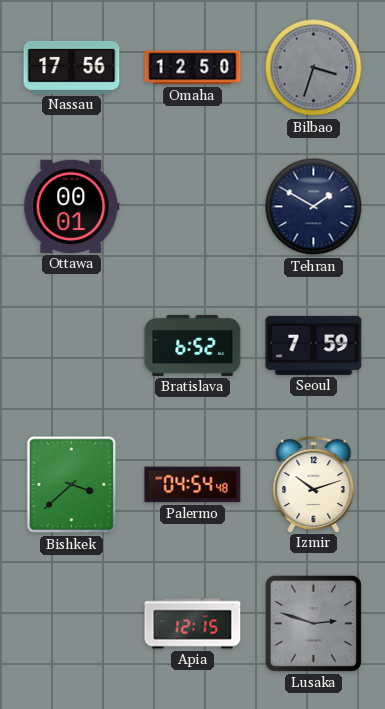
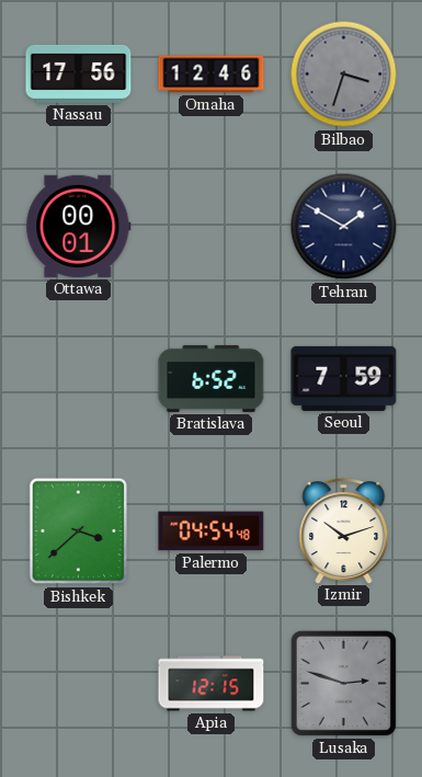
Omaha: 12:50 -> 12:46 (212, 75)
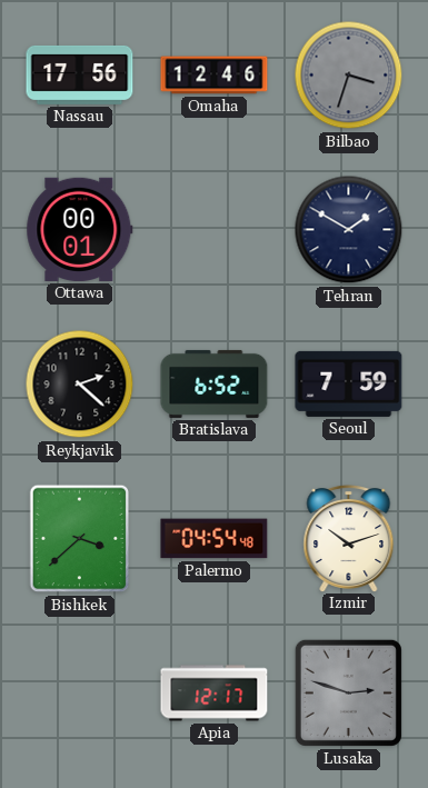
Reykjavik: none -> 2:22 (80, 385)
Apia: 12:15 -> 12:17 (215, 694)
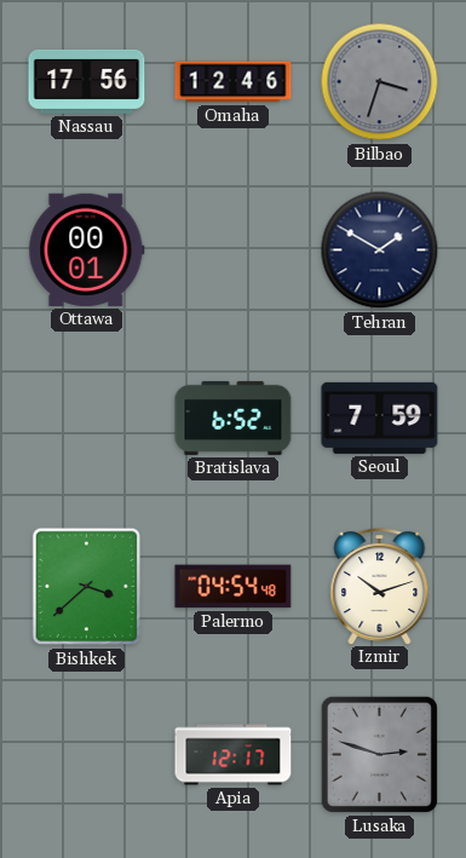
Reykjavik: 2:22 -> none (80, 385)
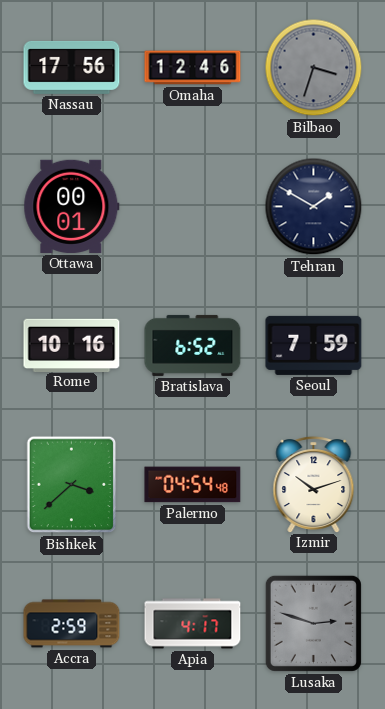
Rome: none -> 10:16 (72, 345)
Accra: none -> 2:59 (72, 624)
Apia: 12:17 -> 4:17 (193, 624)
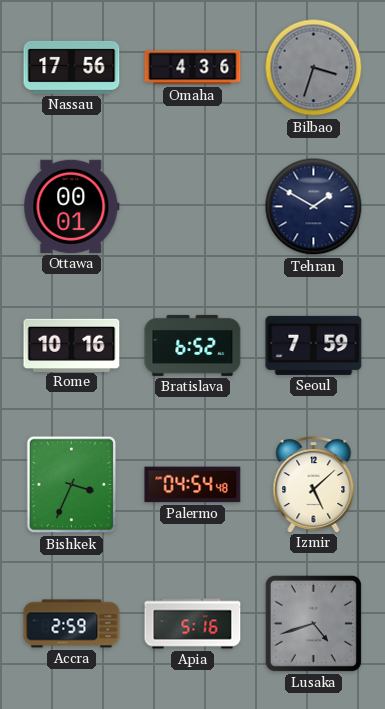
Omaha: 12:46 -> 4:36 (193, 68)
Bishkek: 3:38 -> 3:34 (72, 485)
Izmir: 10:12 -> 5:08 (314, 484)
Apia: 4:17 -> 5:16 (193, 624)
Lusaka: 2:48 -> 4:42 (313, 623)
